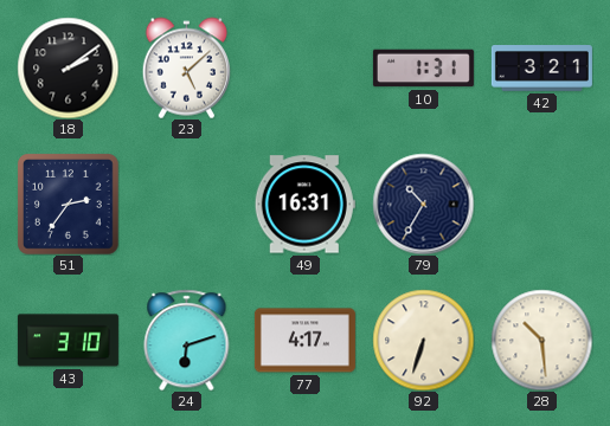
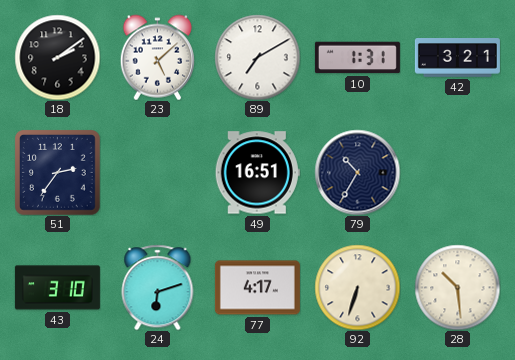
89: none -> 7:10 (257, 57)
49: 16:31 -> 16:51 (257, 173)
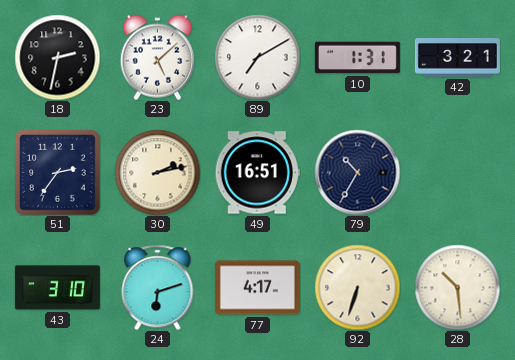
18: 2:09 -> 2:32 (57, 57)
30: none -> 2:13 (157, 172)
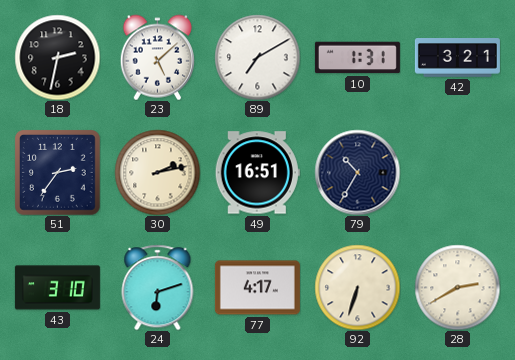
28: 10:29 -> 2:40 (457, 287)
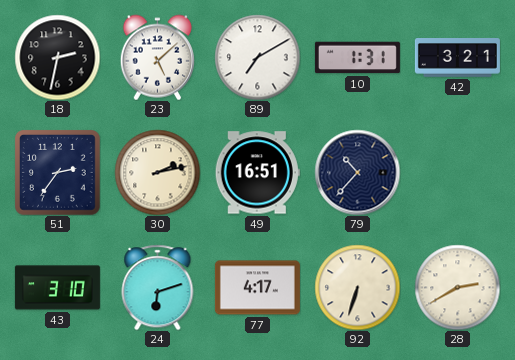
79: 10:35 -> 10:37 (357, 172)
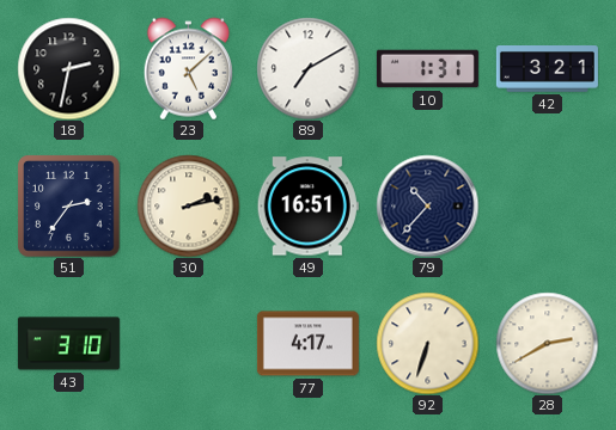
24: 6:12 -> none (158, 287)
